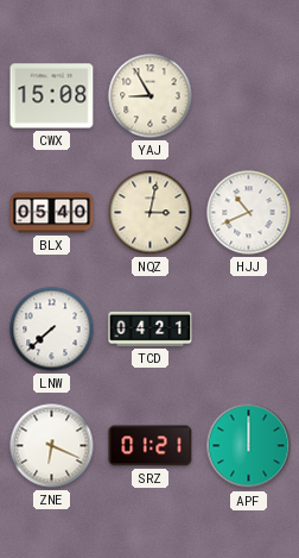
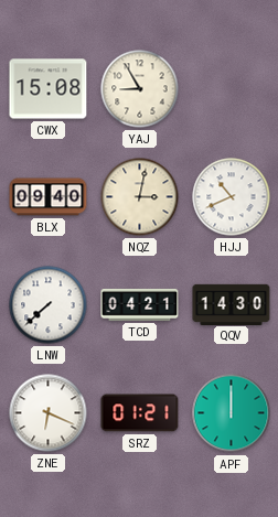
BLX: 05:40 -> 09:40 (49, 197)
QQV: none -> 14:30 (232, 304)
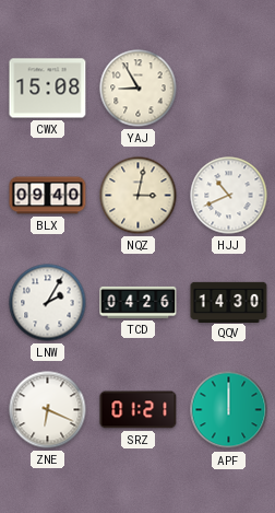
LNW: 7:38 -> 2:05 (48, 303)
TCD: 04:21 -> 04:26 (139, 302)
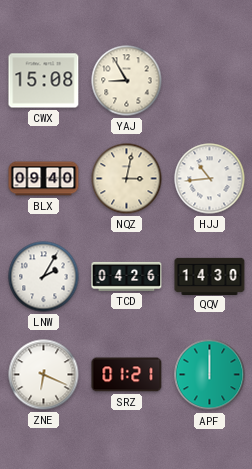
HJJ: 10:41 -> 10:44 (210, 179)
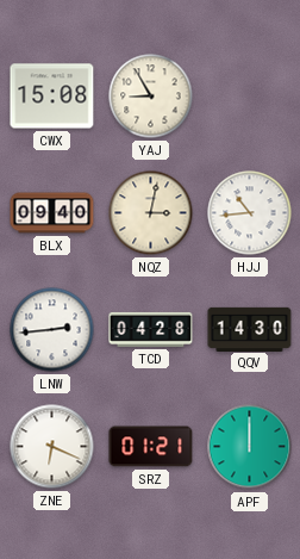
LNW: 2:05 -> 2:44 (52, 330)
TCD: 04:26 -> 04:28 (151, 329)
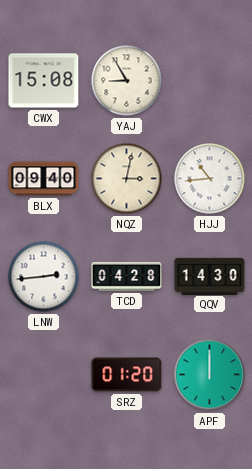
ZNE: 6:19 -> none (52, 447)
SRZ: 01:21 -> 01:20 (127, 375)
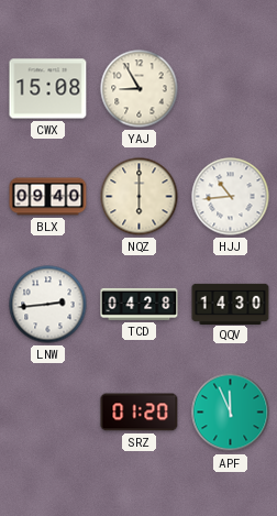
NQZ: 3:02 -> 6:00 (140, 197)
APF: 12:00 -> 11:56 (231, 413)
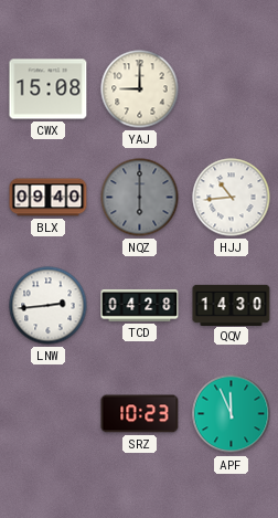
YAJ: 8:55 -> 9:00 (140, 89)
NQZ dial: cream -> grey (140, 198)
SRZ: 01:20 -> 10:23 (140, 414)
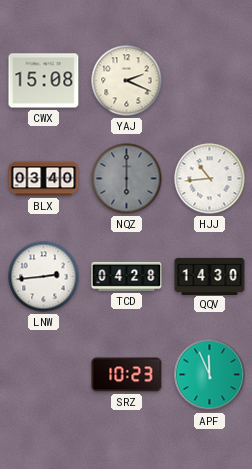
YAJ: 9:00 -> 2:19 (127, 81)
BLX: 09:40 -> 03:40 (44, 179)
